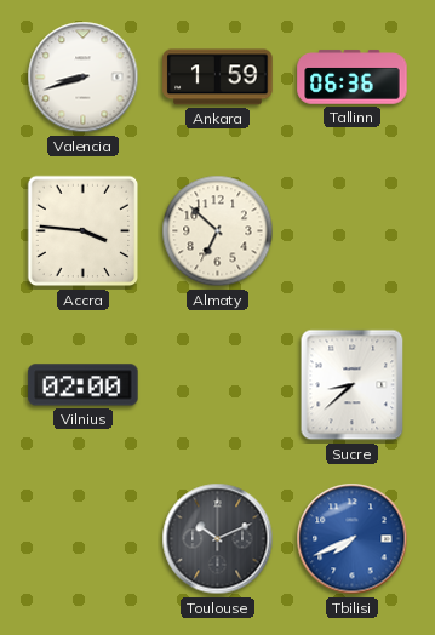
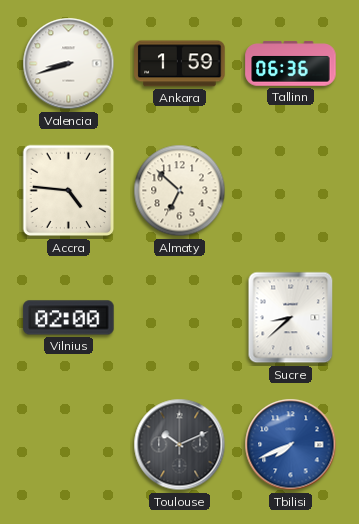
Accra: 3:46 -> 4:46 (69, 191)
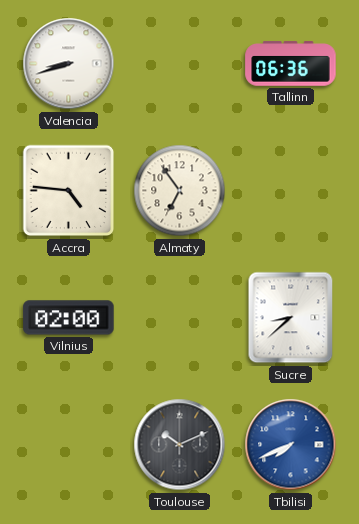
Ankara: 1:59 -> none (180, 64)
Almaty: 6:52 -> 6:54 (180, 191)
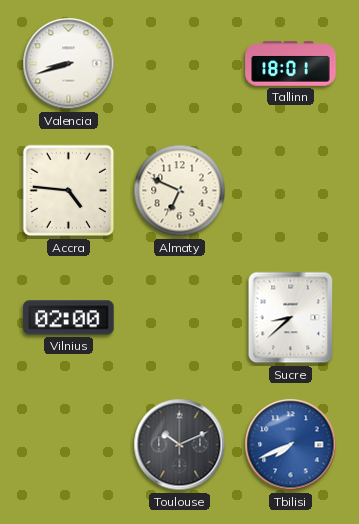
Tallinn: 06:36 -> 18:01 (291, 64)
Almaty: 6:54 -> 6:49 (180, 191)
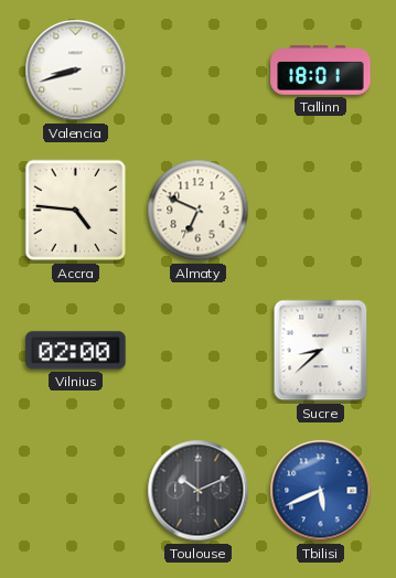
Tbilisi: 7:41 -> 5:41 (321, 491)
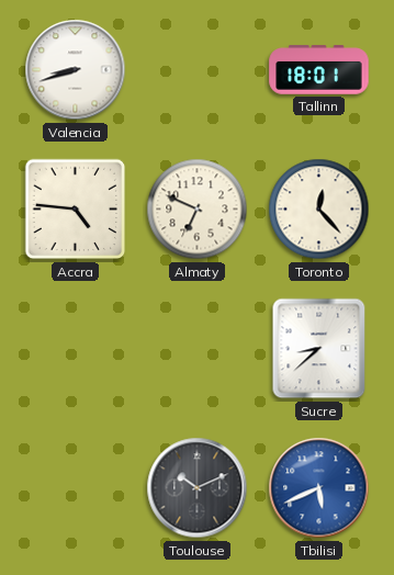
Toronto: none -> 12:23 (319, 210)
Vilnius: 02:00 -> none (76, 351)
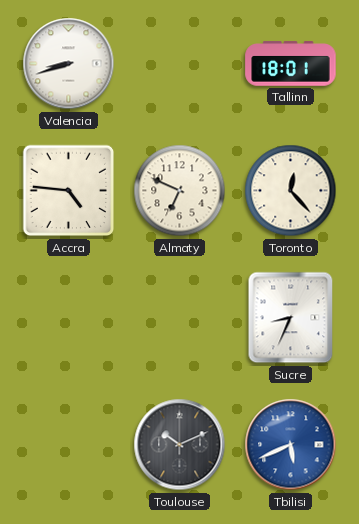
Sucre: 8:38 -> 8:34 (291, 318)
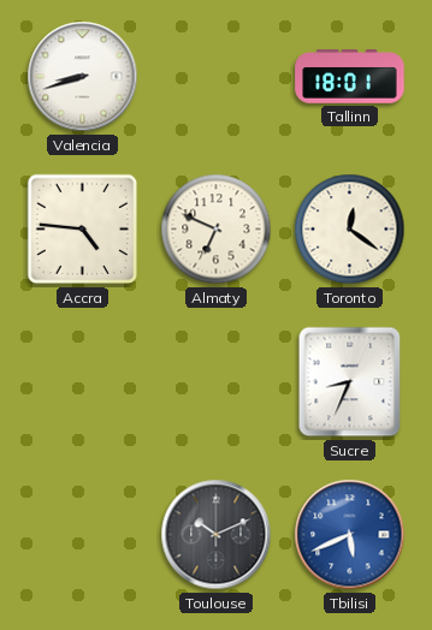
Toronto: 12:23 -> 12:21 (350, 230)
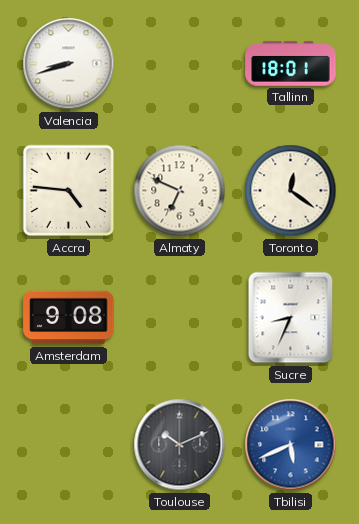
Amsterdam: none -> 9:08 (69, 318)
